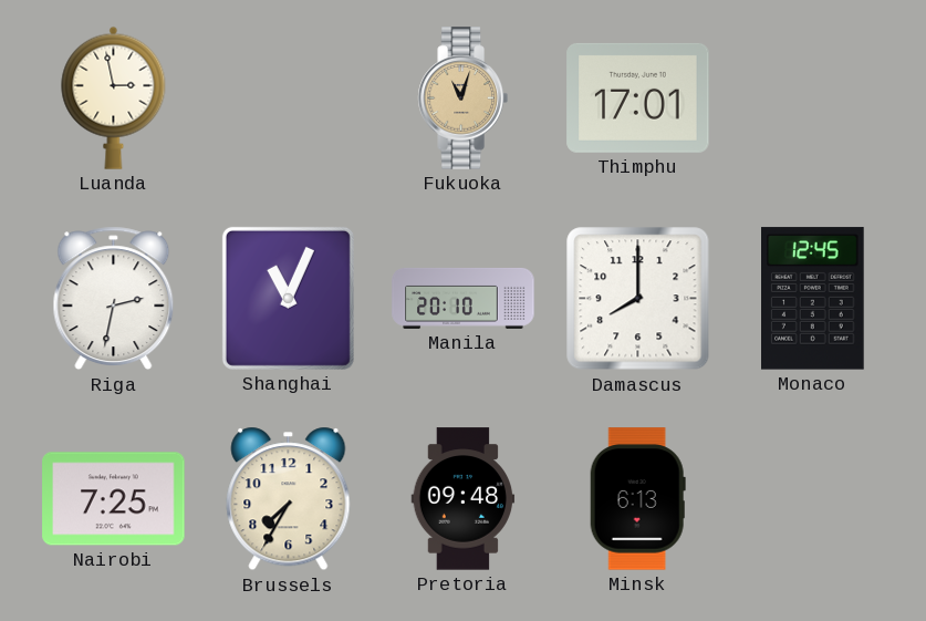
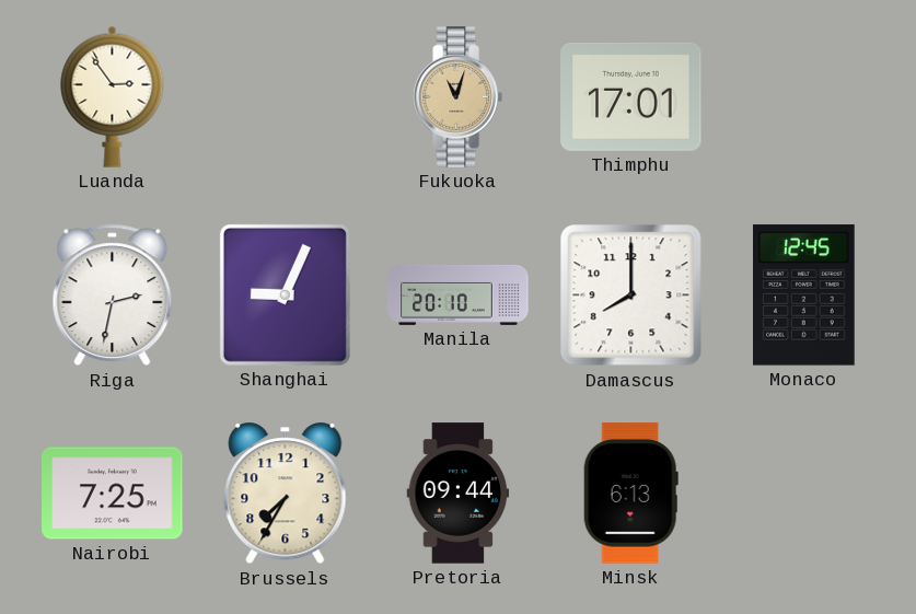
Luanda: 2:58 -> 2:54 (113, 96)
Shanghai: 11:04 -> 9:04 (285, 294)
Pretoria: 09:48 -> 09:44 (459, 494)
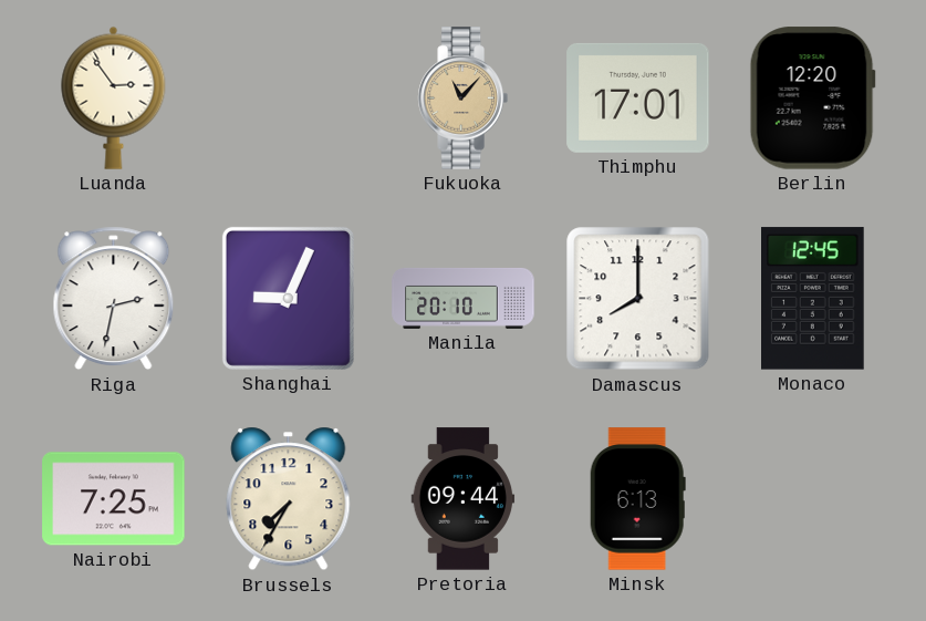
Fukuoka: 11:03 -> 11:07 (462, 99)
Berlin: none -> 12:20 (812, 99)
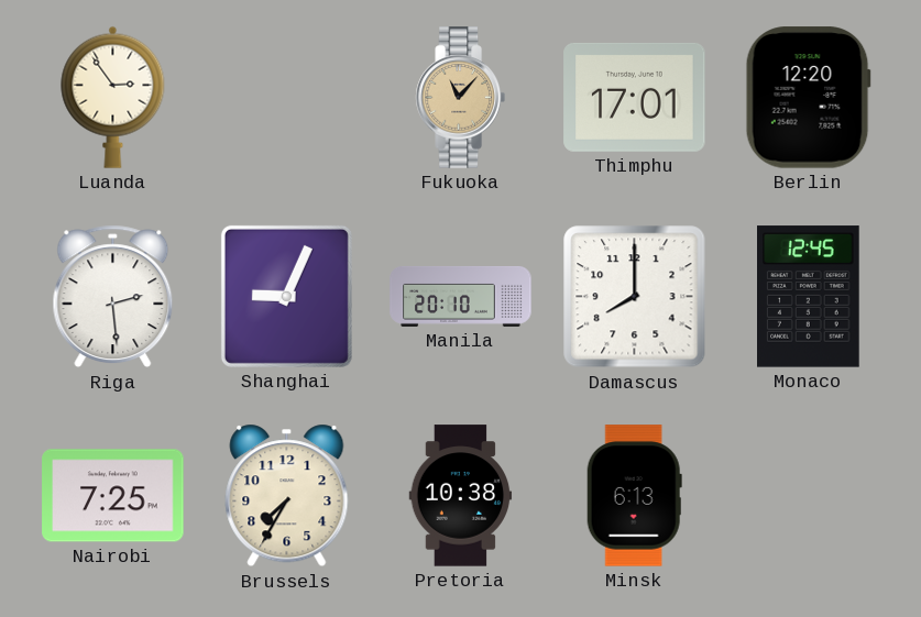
Riga: 2:32 -> 2:29 (113, 297)
Pretoria: 09:44 -> 10:38 (461, 496)
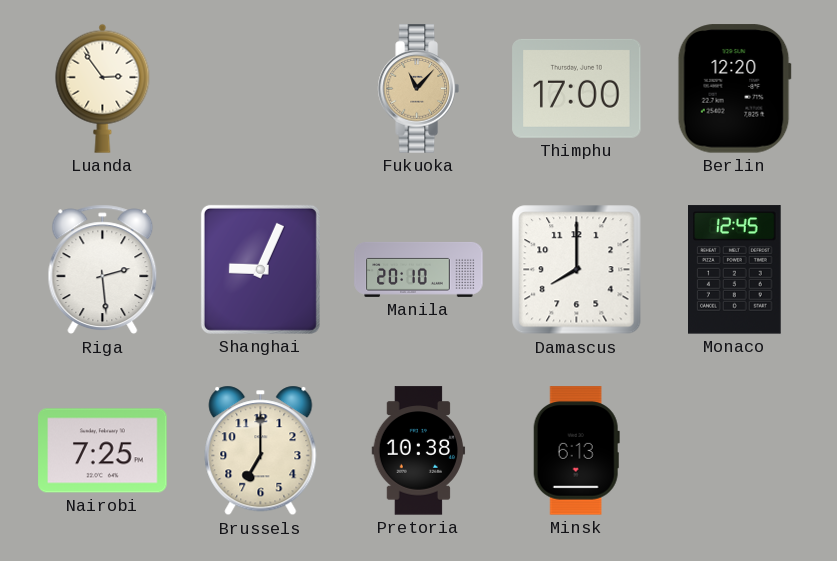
Thimphu: 17:01 -> 17:00 (577, 88)
Brussels: 7:35 -> 7:00 (261, 451)
